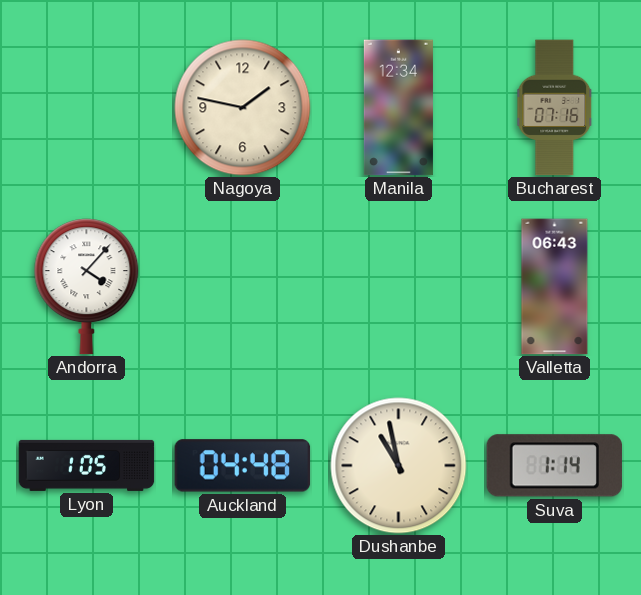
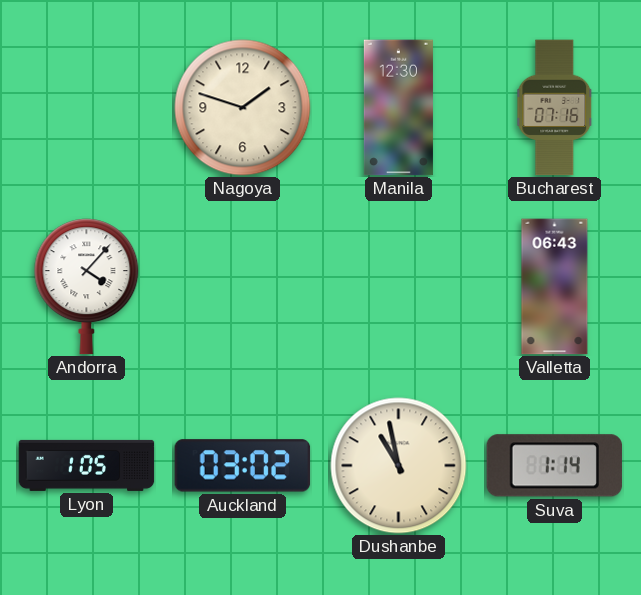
Nagoya: 1:47 -> 1:48 (243, 108)
Manila: 12:34 -> 12:30 (398, 108)
Auckland: 04:48 -> 03:02 (243, 466)
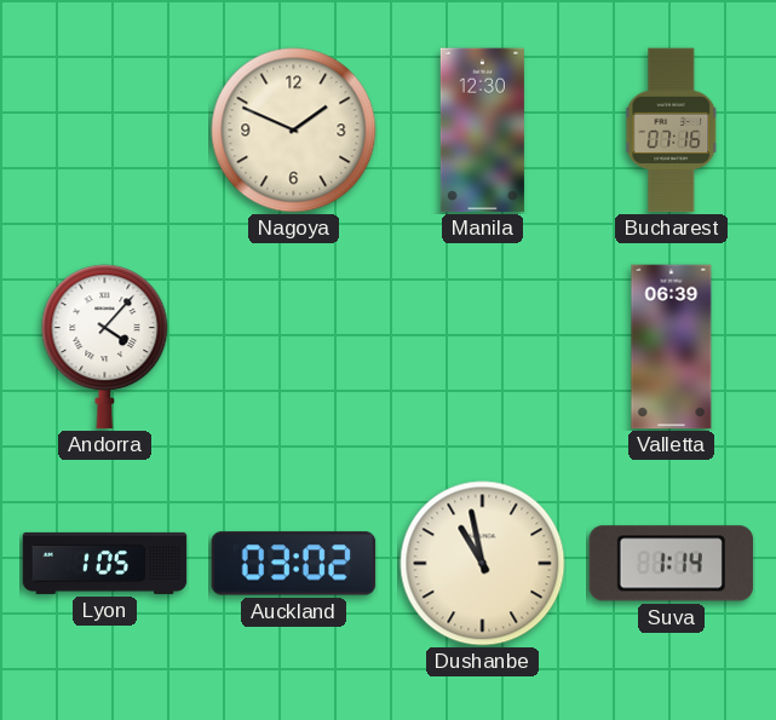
Nagoya: 1:48 -> 1:49 (294, 131)
Valletta: 06:43 -> 06:39 (672, 347)
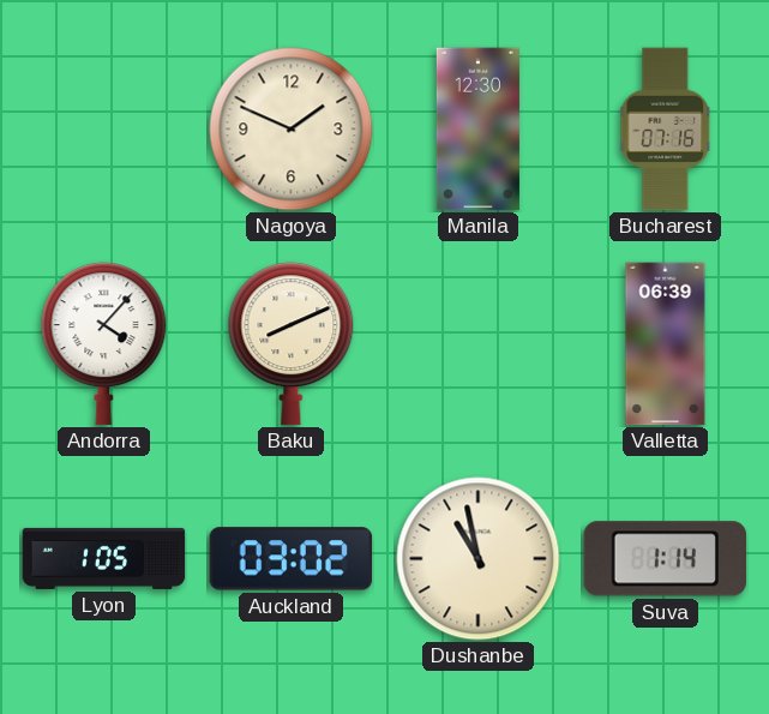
Baku: none -> 8:11 (292, 344)
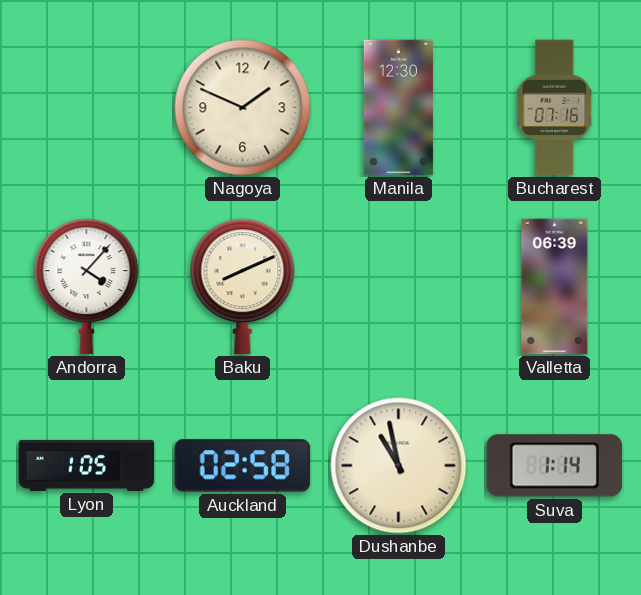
Auckland: 03:02 -> 02:58 (243, 466)
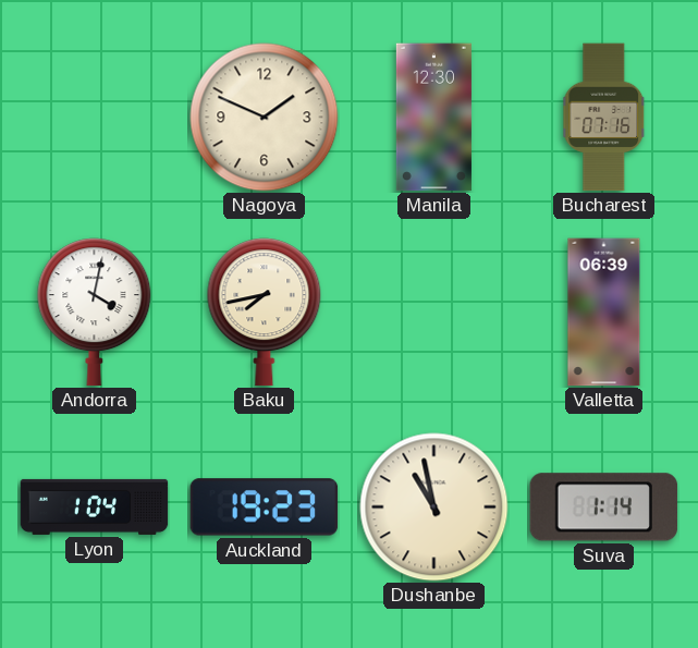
Andorra: 4:07 -> 4:02 (95, 313)
Baku: 8:11 -> 7:43 (265, 313)
Lyon: 1:05 -> 1:04 (95, 506)
Auckland: 02:58 -> 19:23 (265, 508)
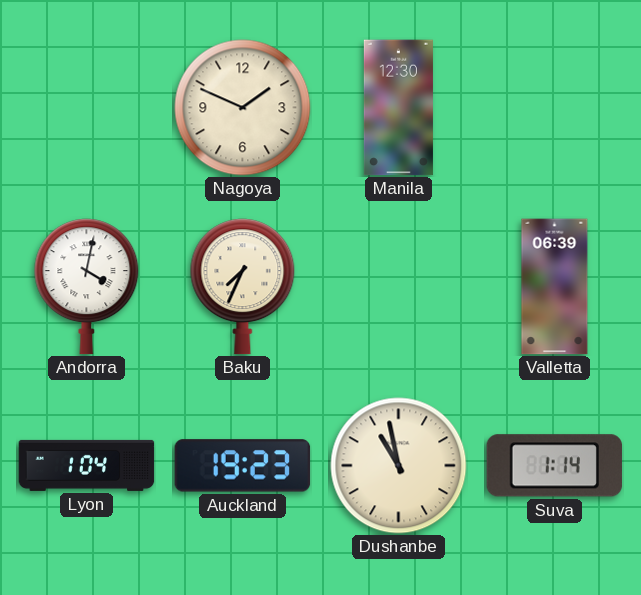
Bucharest: 07:16 -> none (604, 118)
Baku: 7:43 -> 7:34 (243, 287)
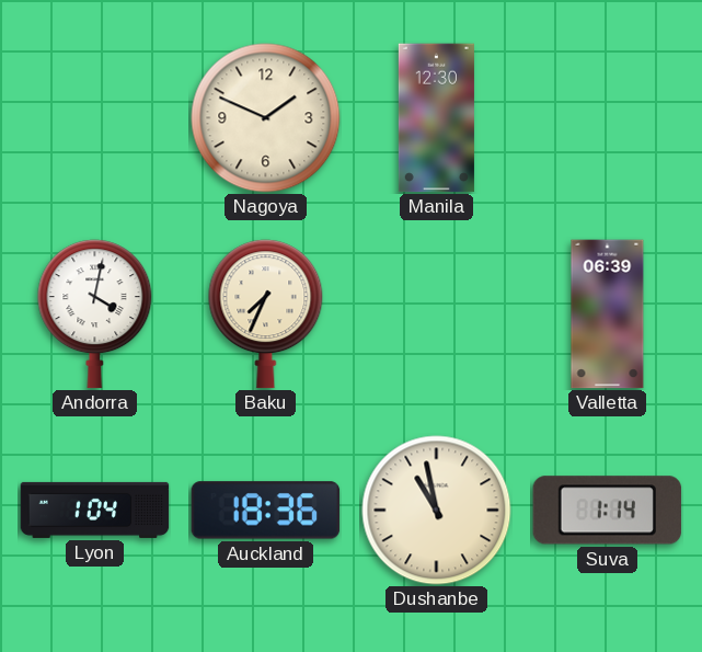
Auckland: 19:23 -> 18:36 (266, 511)
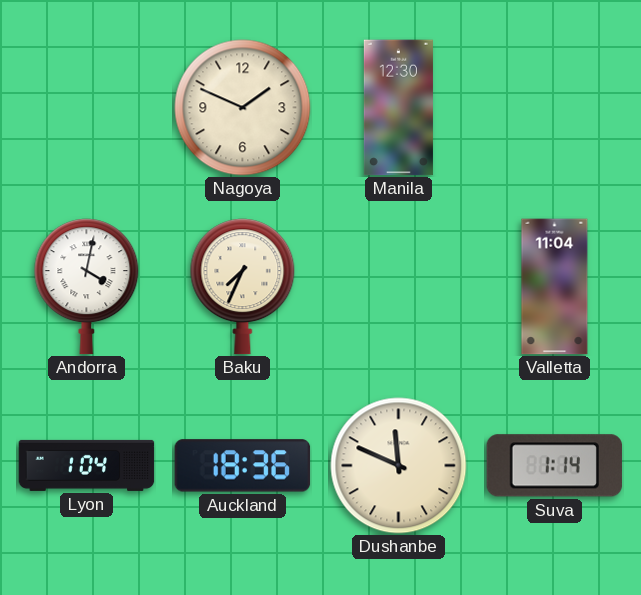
Valletta: 06:39 -> 11:04 (555, 287)
Dushanbe: 10:58 -> 11:49 (399, 466)
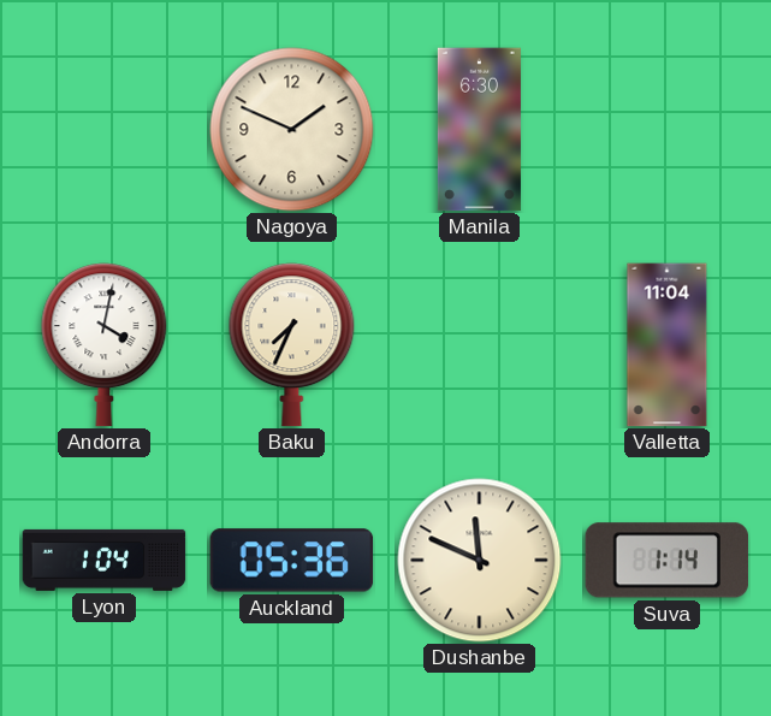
Manila: 12:30 -> 6:30 (479, 130)
Auckland: 18:36 -> 05:36 (292, 561)
